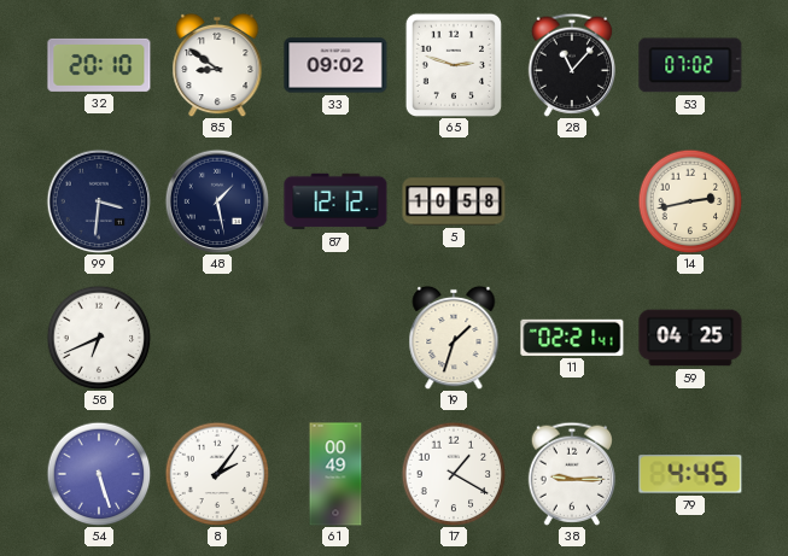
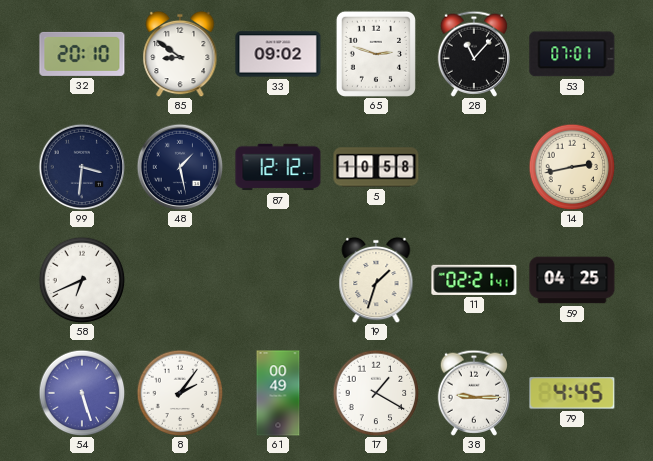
53: 07:02 -> 07:01 (572, 54)
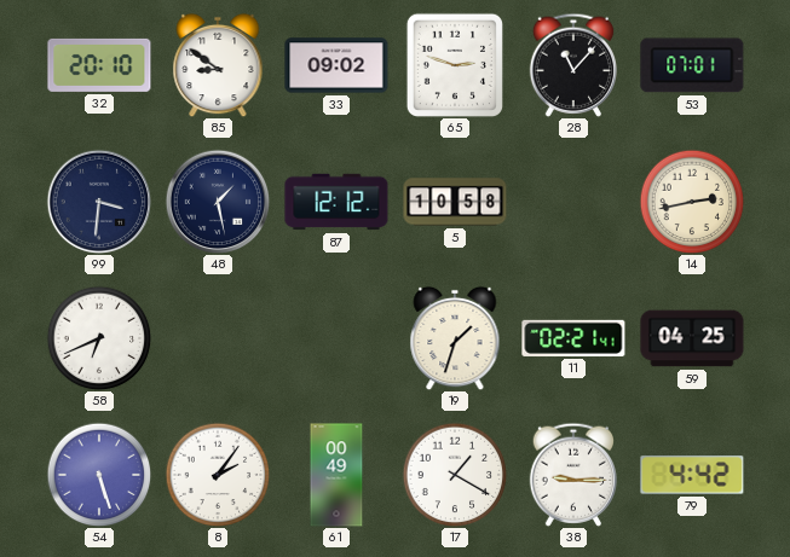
79: 4:45 -> 4:42 (692, 475)
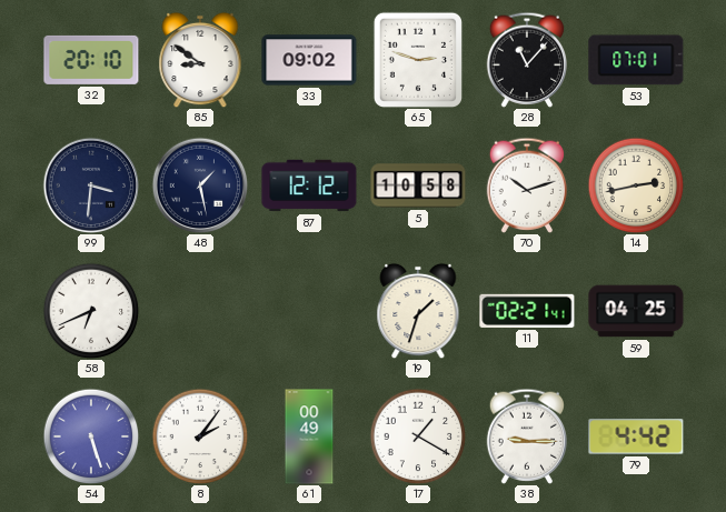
70: none -> 10:12 (526, 185)
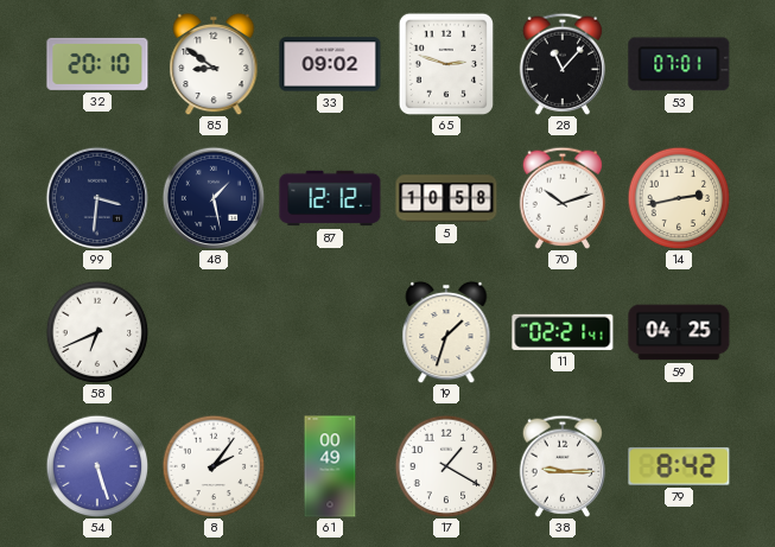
79: 4:42 -> 8:42 (679, 466)
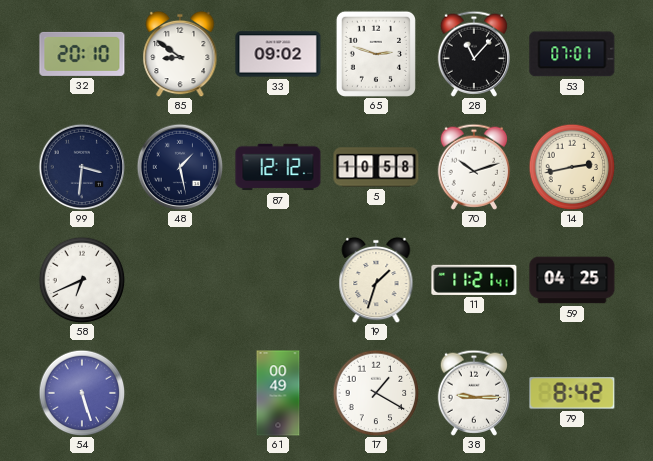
11: 02:21 -> 11:21 (474, 280)
8: 2:06 -> none (214, 466)
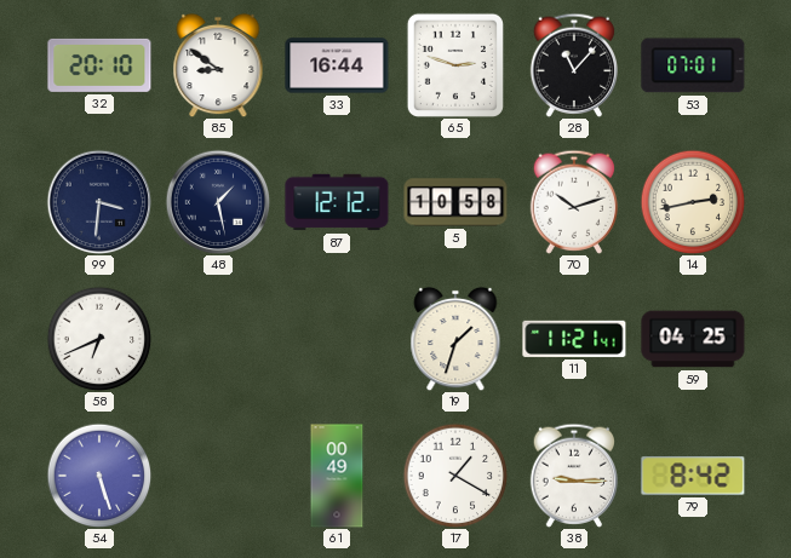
33: 09:02 -> 16:44 (337, 65)
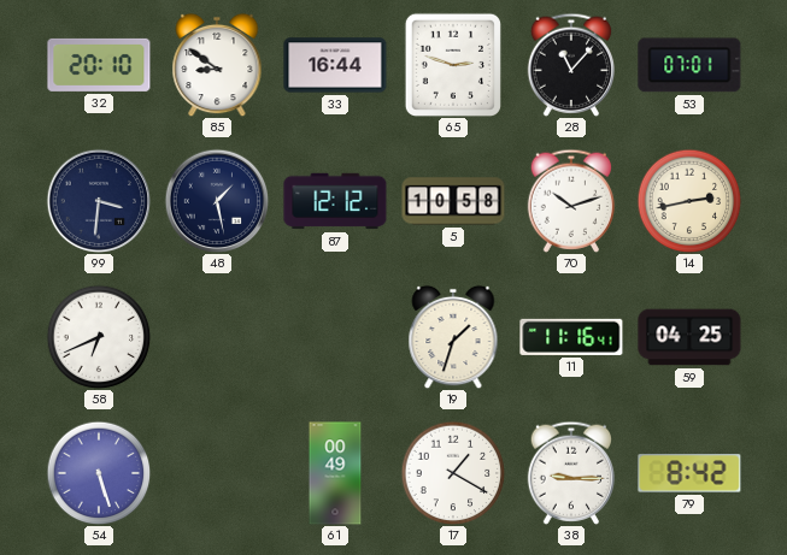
11: 11:21 -> 11:16 (571, 337)
